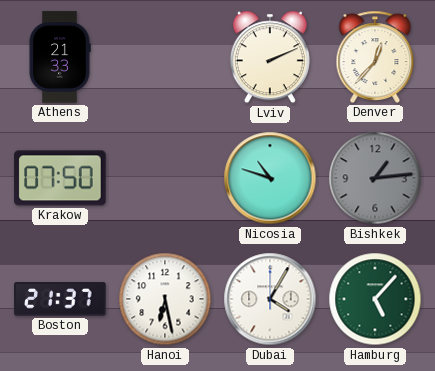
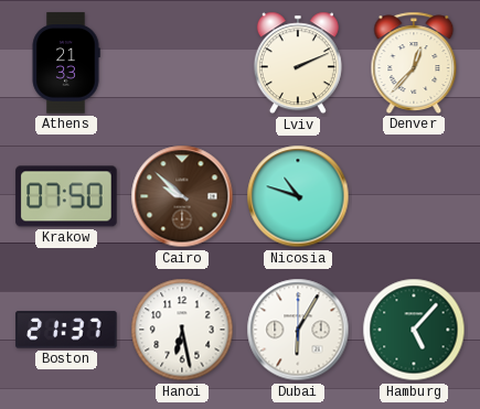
Cairo: none -> 9:52 (182, 196)
Bishkek: 1:14 -> none (375, 178)
Dubai: 4:05 -> 6:05 (298, 330)
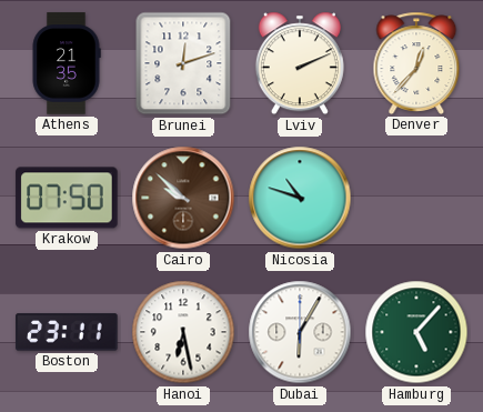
Athens: 21:33 -> 21:35 (67, 63)
Brunei: none -> 12:12 (183, 63)
Boston: 21:37 -> 23:11 (67, 332)
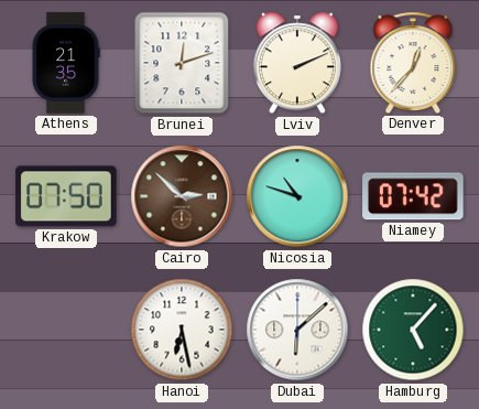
Cairo: 9:52 -> 2:52 (182, 196)
Niamey: none -> 07:42 (413, 196)
Boston: 23:11 -> none (67, 332)
Dubai: 6:05 -> 6:08 (297, 330)
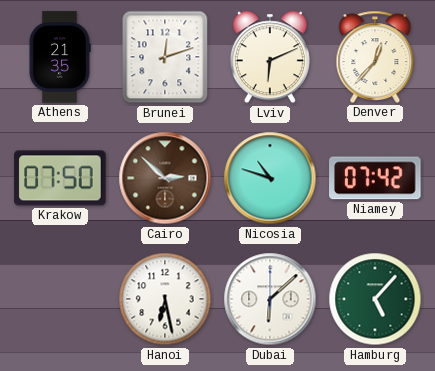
Lviv: 2:11 -> 6:11 (270, 57)
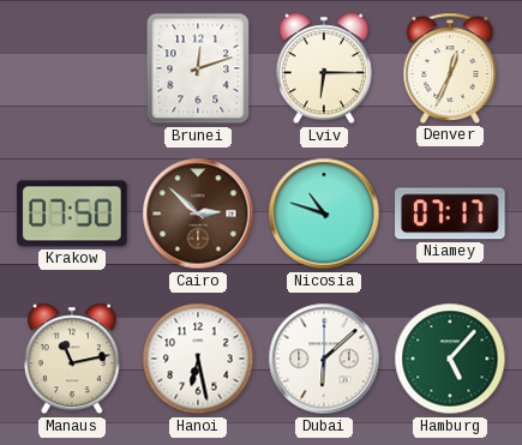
Athens: 21:35 -> none (60, 57)
Lviv: 6:11 -> 6:15 (324, 68)
Denver: 12:37 -> 12:34 (450, 68)
Niamey: 07:42 -> 07:17 (450, 214)
Manaus: none -> 11:13 (72, 359)
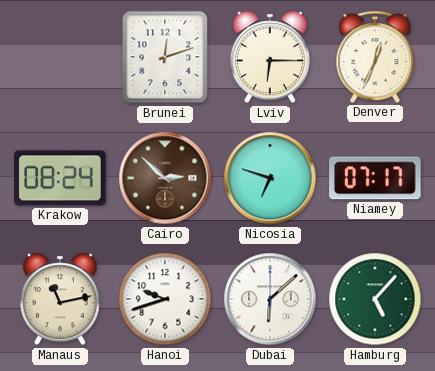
Krakow: 07:50 -> 08:24 (60, 178)
Nicosia: 10:48 -> 6:48 (270, 178)
Hanoi: 6:28 -> 9:42 (165, 299)
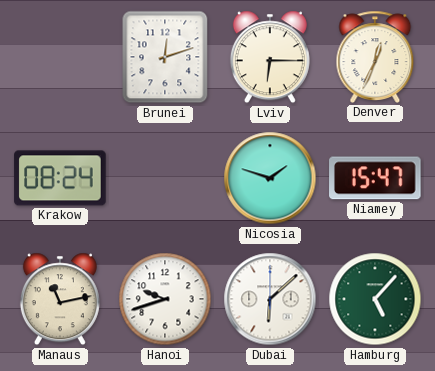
Cairo: 2:52 -> none (165, 178)
Nicosia: 6:48 -> 1:48 (270, 178)
Niamey: 07:17 -> 15:47 (375, 178)
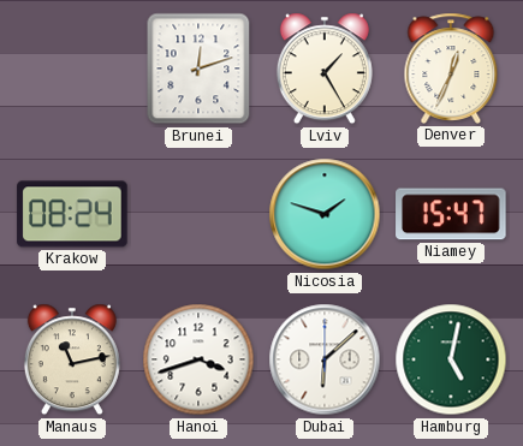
Lviv: 6:15 -> 1:25 (325, 69)
Hanoi: 9:42 -> 3:42 (198, 359)
Hamburg: 5:07 -> 5:02 (451, 359)
